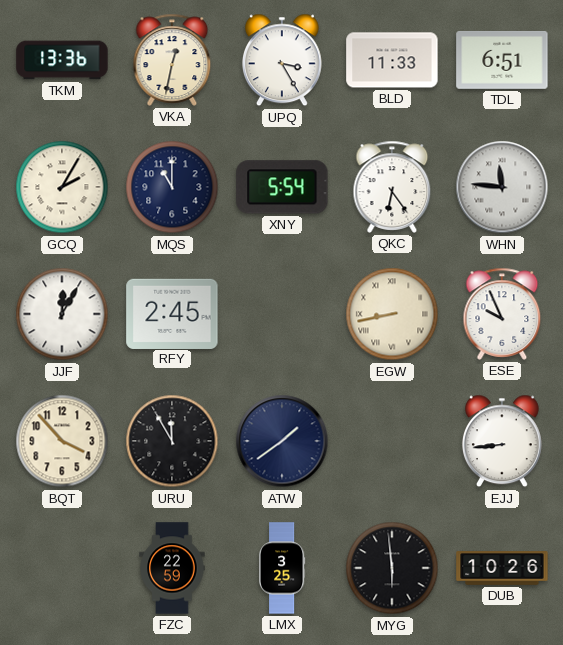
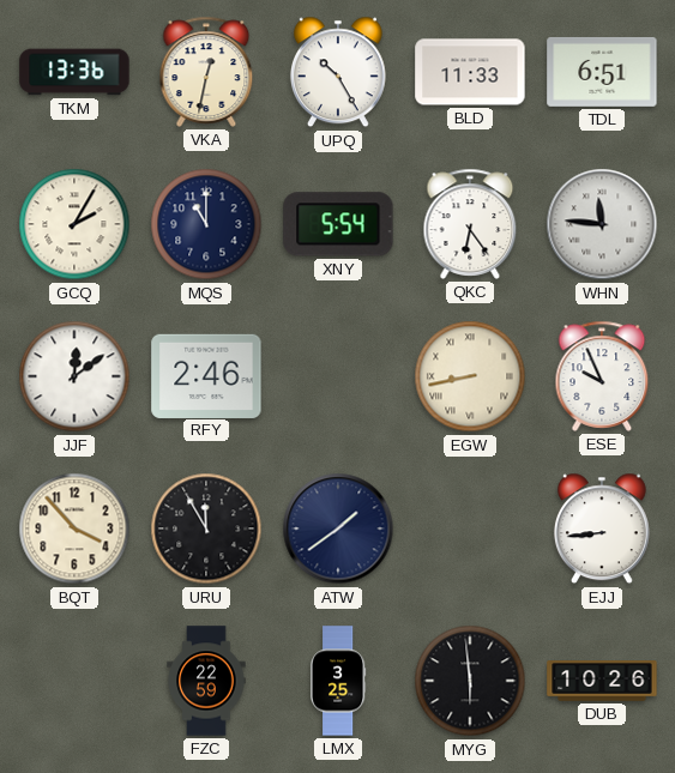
UPQ: 3:25 -> 10:25 (338, 72)
JJF: 12:05 -> 12:09 (74, 376)
RFY: 2:45 -> 2:46 (206, 375)
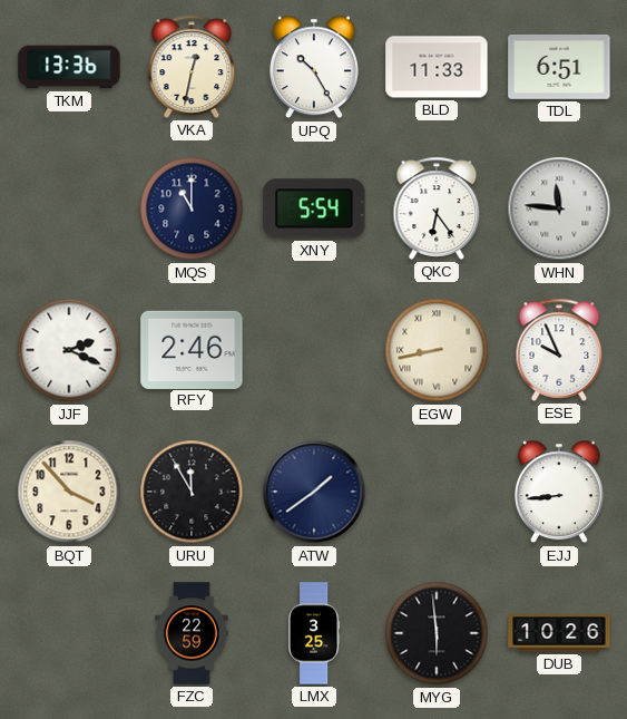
GCQ: 2:05 -> none (74, 224)
JJF: 12:09 -> 2:19 (69, 350)
